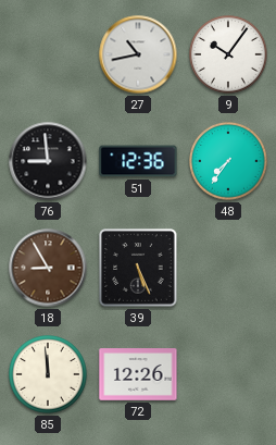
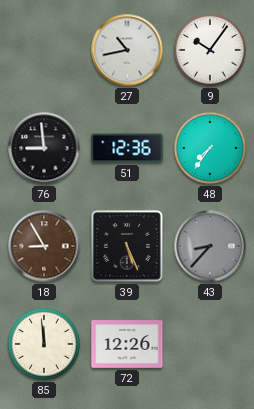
43: none -> 8:37 (210, 246)
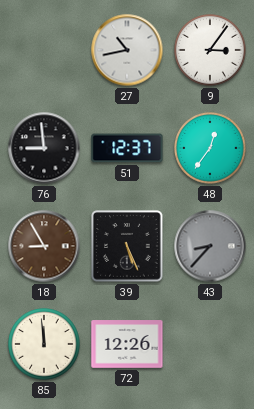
9: 10:06 -> 3:06 (210, 50)
51: 12:36 -> 12:37 (127, 148)
48: 7:36 -> 12:36 (210, 148)
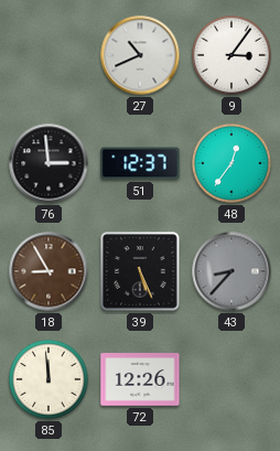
27: 10:43 -> 10:41 (140, 55)
76: 8:59 -> 2:59 (49, 163)
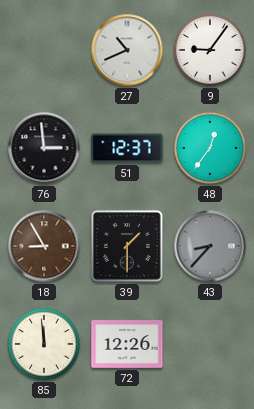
9: 3:06 -> 9:06 (210, 50)
39: 5:26 -> 1:30 (127, 246)
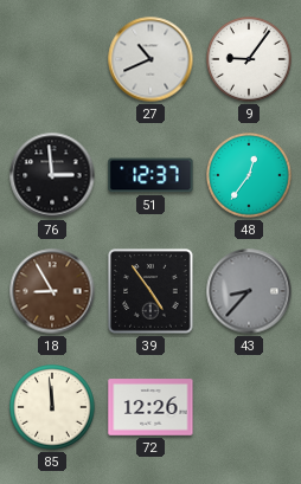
39: 1:30 -> 4:54 (150, 291)
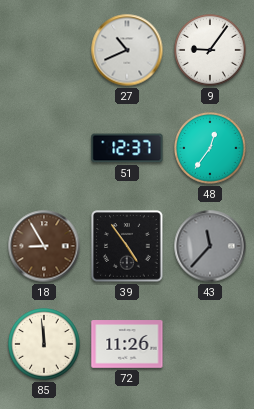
76: 2:59 -> none (52, 175)
43: 8:37 -> 11:37 (210, 246)
72: 12:26 -> 11:26 (127, 344)
